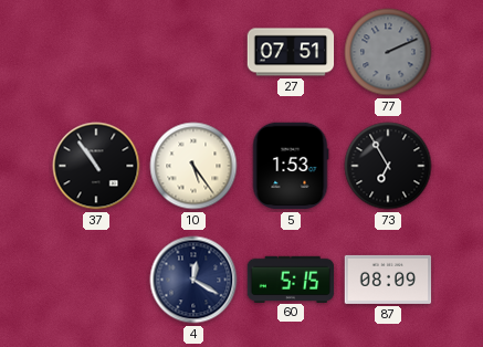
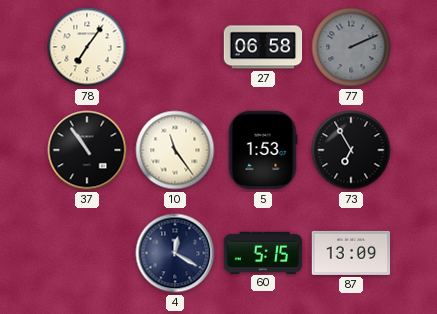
78: none -> 7:06 (87, 47)
27: 07:51 -> 06:58 (263, 47)
10: 5:24 -> 11:24 (175, 150)
87: 08:09 -> 13:09 (351, 253)
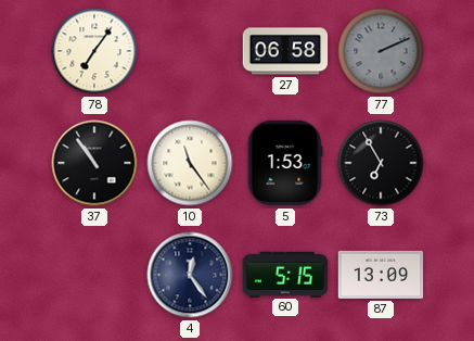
4: 12:20 -> 12:24 (190, 275)
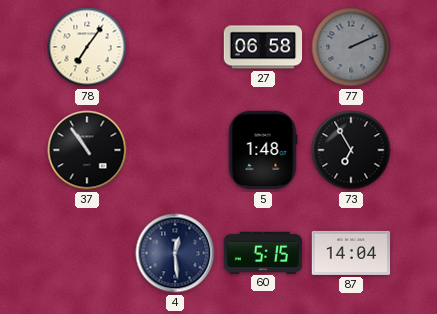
10: 11:24 -> none (190, 163)
5: 1:53 -> 1:48 (263, 150)
4: 12:24 -> 12:29 (175, 253)
87: 13:09 -> 14:04 (351, 253)
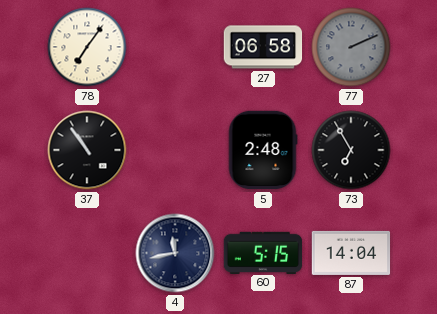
5: 1:48 -> 2:48 (263, 150)
4: 12:29 -> 11:43 (175, 253)
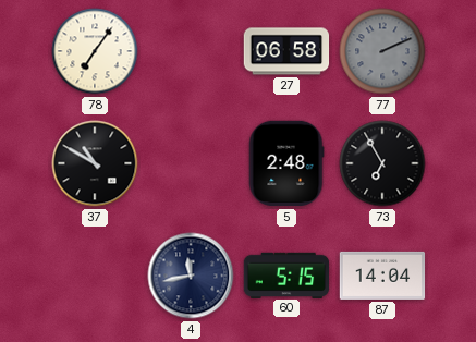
37: 10:54 -> 10:50 (95, 163)
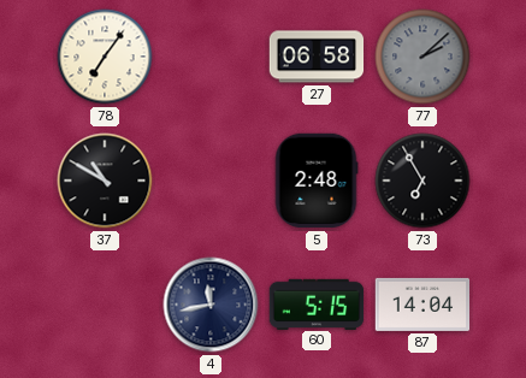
77: 2:11 -> 2:08 (422, 57)
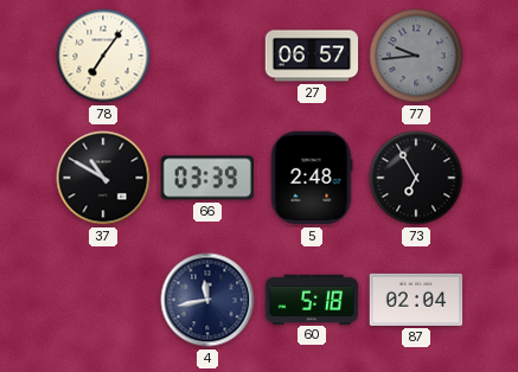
27: 06:58 -> 06:57 (312, 56)
77: 2:08 -> 9:44 (416, 56)
66: none -> 03:39 (206, 178)
60: 5:15 -> 5:18 (312, 299)
87: 14:04 -> 02:04 (416, 300)
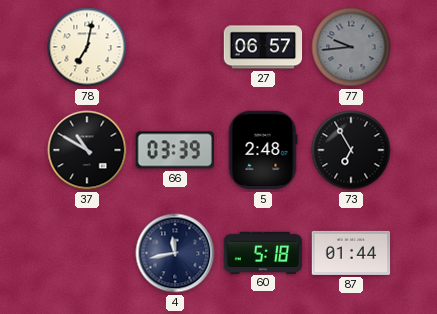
78: 7:06 -> 7:02 (87, 47)
87: 02:04 -> 01:44 (351, 253)
